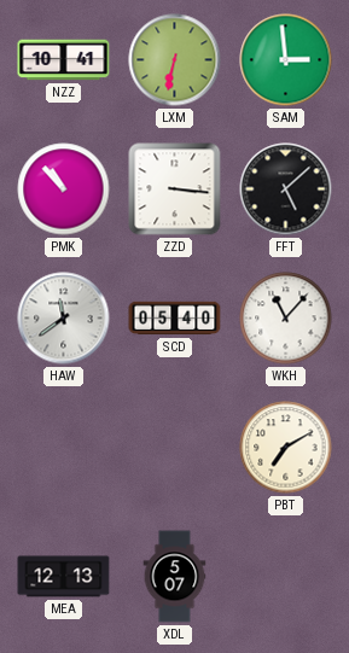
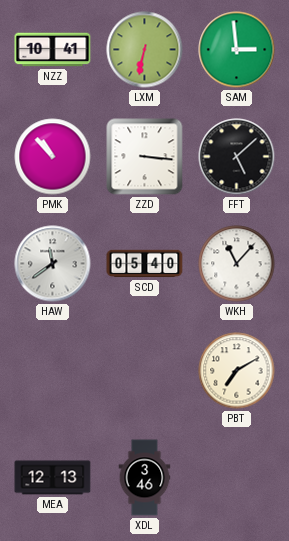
XDL: 5:07 -> 3:46 (145, 478)
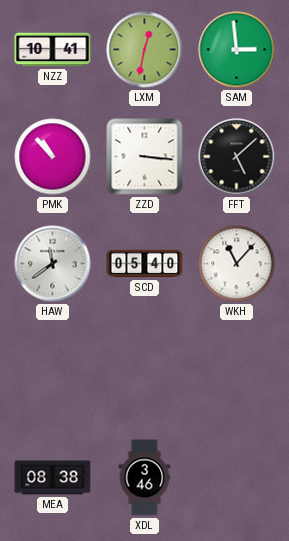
LXM: 6:32 -> 12:32 (145, 50)
PBT: 7:10 -> none (237, 371)
MEA: 12:13 -> 08:38 (53, 478)
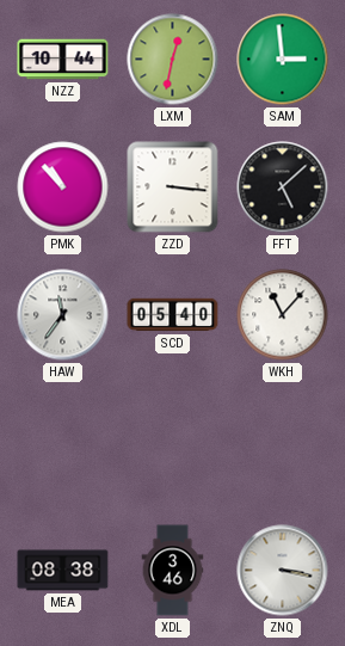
NZZ: 10:41 -> 10:44 (63, 60)
HAW: 11:39 -> 11:36 (63, 315)
ZNQ: none -> 3:17 (283, 571)
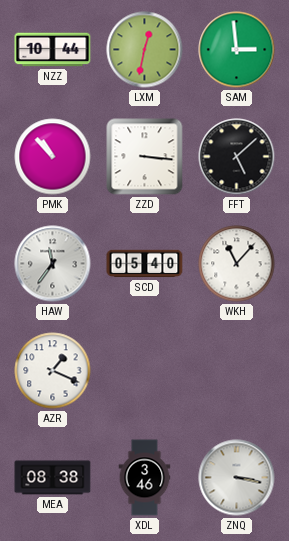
AZR: none -> 1:19 (53, 371)
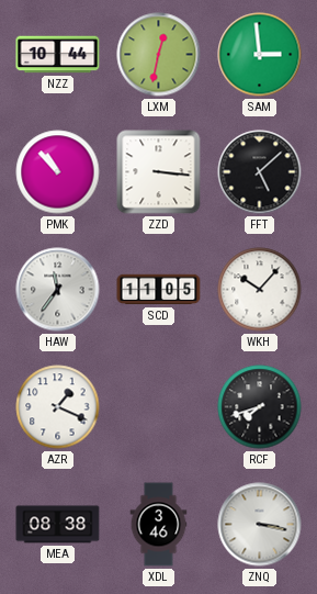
SCD: 05:40 -> 11:05 (159, 290)
WKH: 11:07 -> 10:07 (260, 290)
RCF: none -> 7:42 (260, 407)
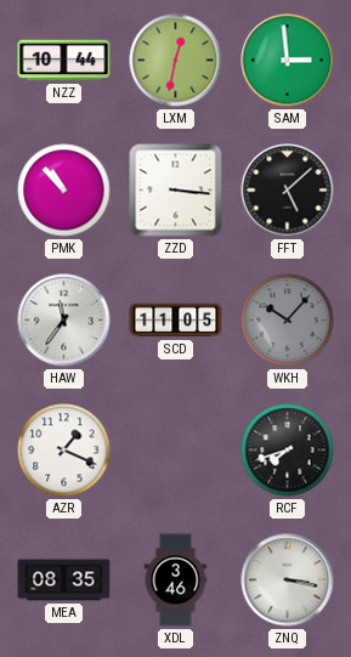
WKH dial: white -> grey (288, 321)
MEA: 08:38 -> 08:35 (64, 580)
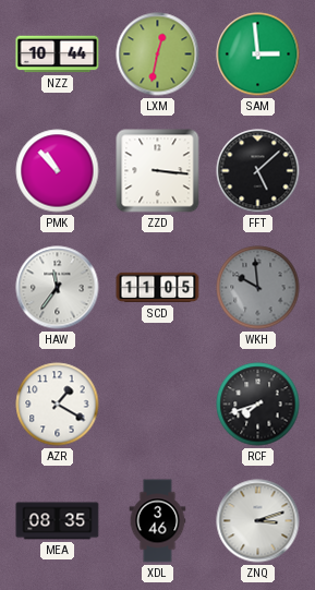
WKH: 10:07 -> 9:59 (258, 288)
AZR: 1:19 -> 1:20 (58, 405)
ZNQ: 3:17 -> 3:12 (258, 521)
